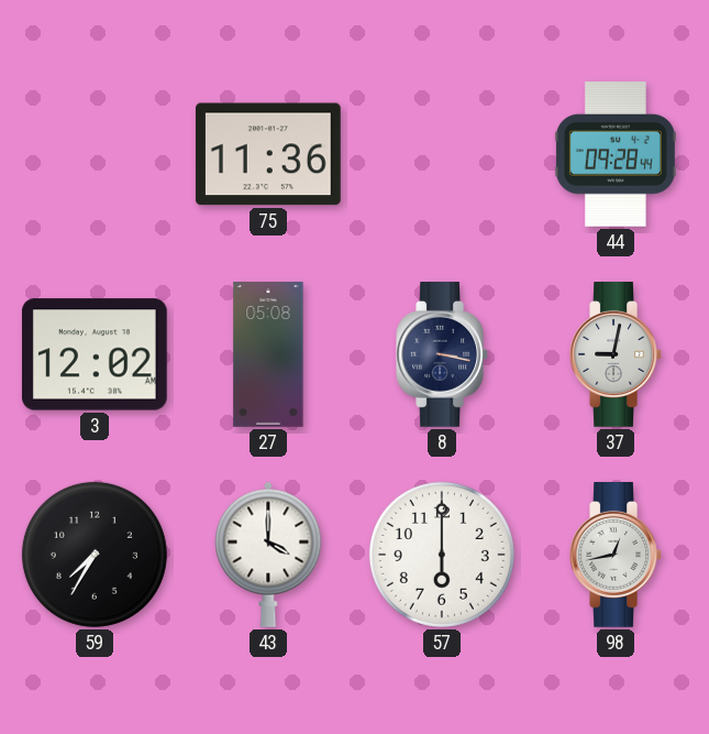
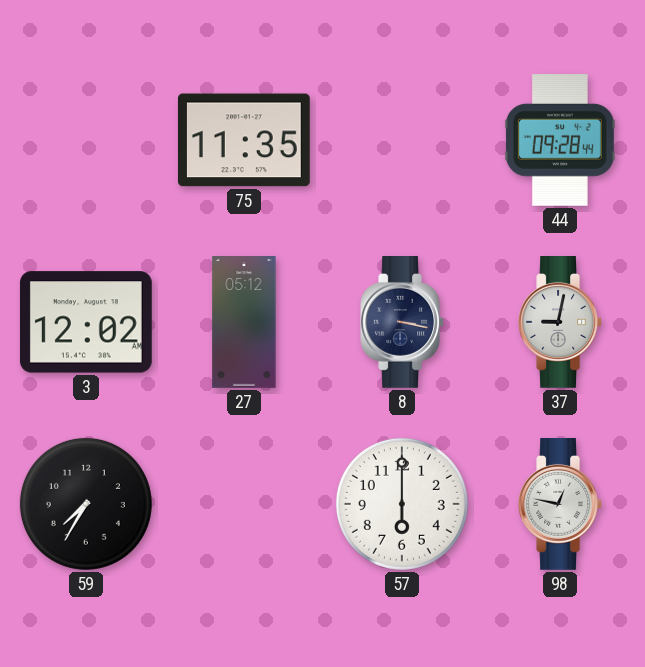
75: 11:36 -> 11:35 (244, 140)
27: 05:08 -> 05:12 (244, 323)
43: 4:00 -> none (268, 555)
98: 12:43 -> 12:47 (560, 505)
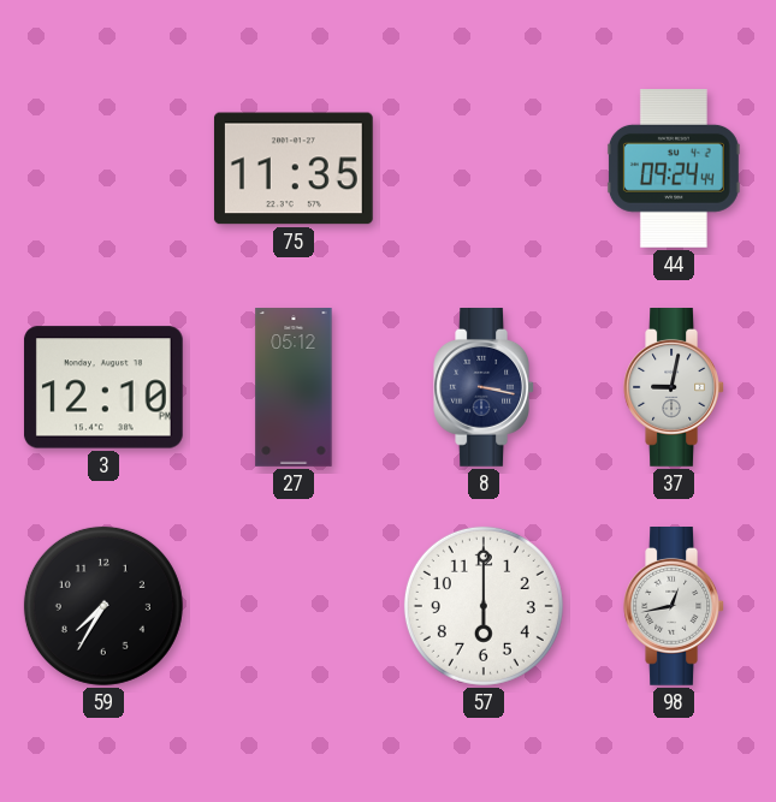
44: 09:28 -> 09:24 (674, 170)
3: 12:02 -> 12:10 (103, 387)
98: 12:47 -> 12:43 (674, 607)
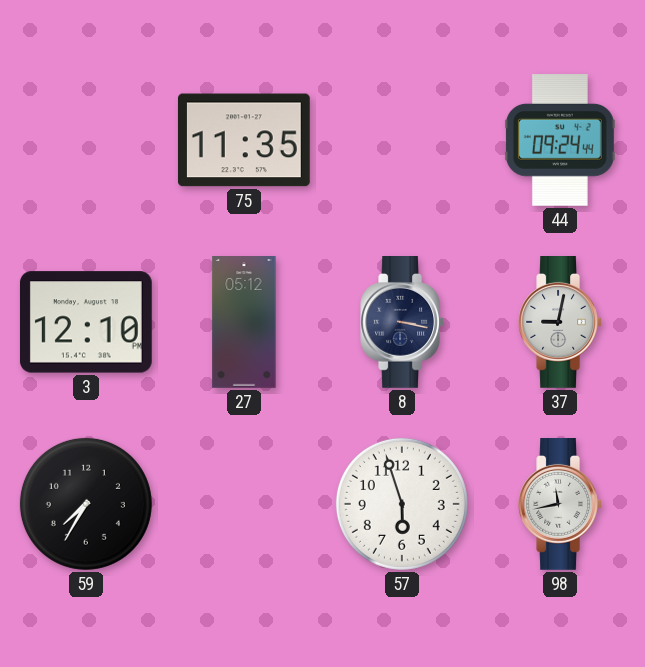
57: 6:00 -> 5:57 (402, 504)
98: 12:43 -> 11:43 (560, 505)
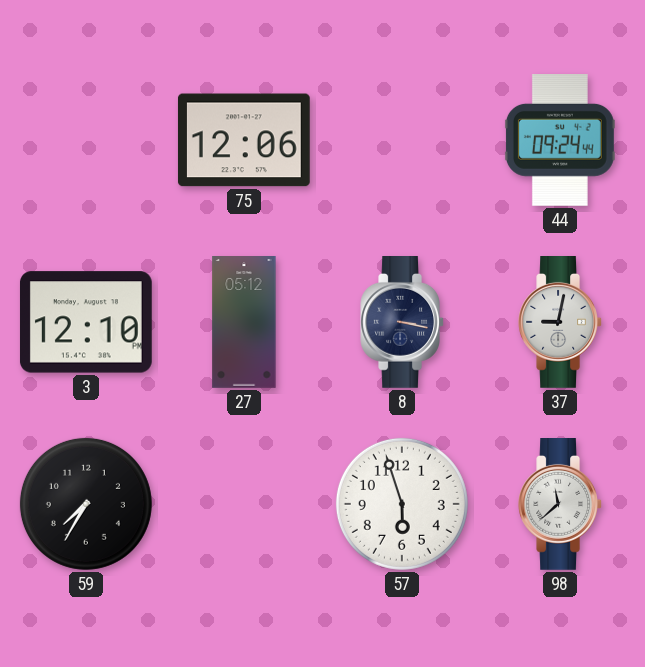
75: 11:35 -> 12:06 (244, 140)
98: 11:43 -> 11:38 (560, 505)
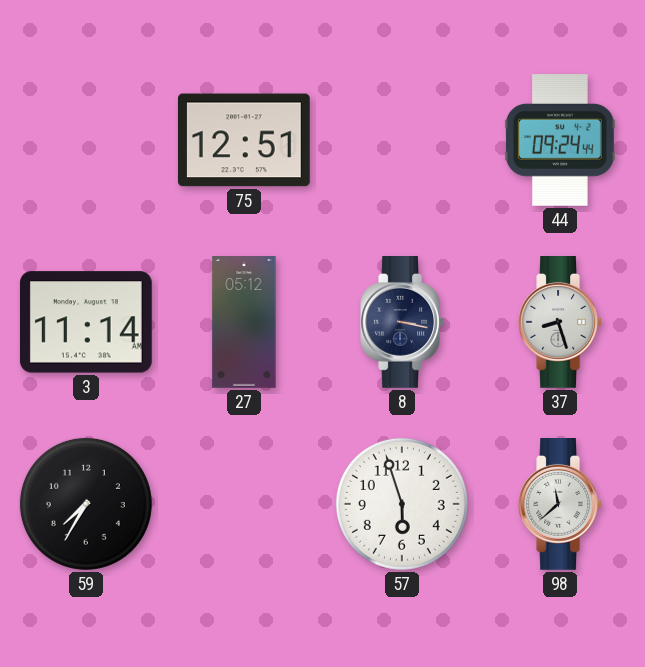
75: 12:06 -> 12:51 (244, 140)
3: 12:10 -> 11:14 (86, 322)
37: 9:02 -> 8:27 (560, 323)
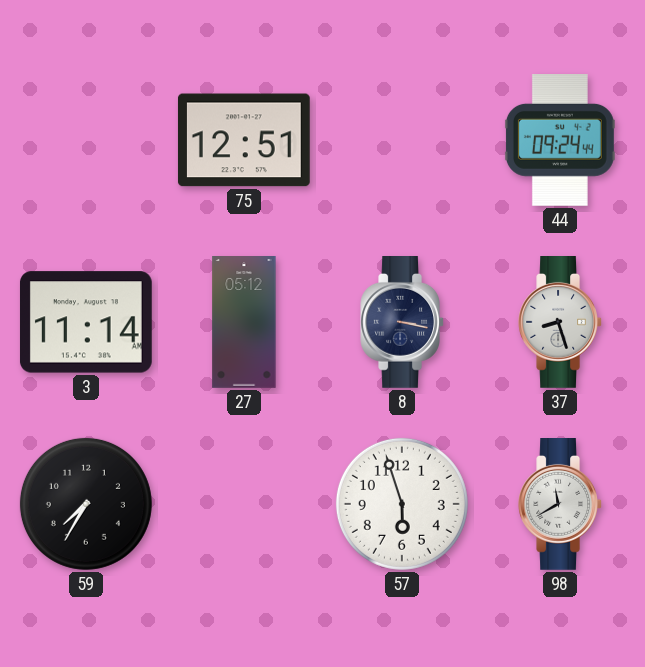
98: 11:38 -> 11:40 (560, 505)
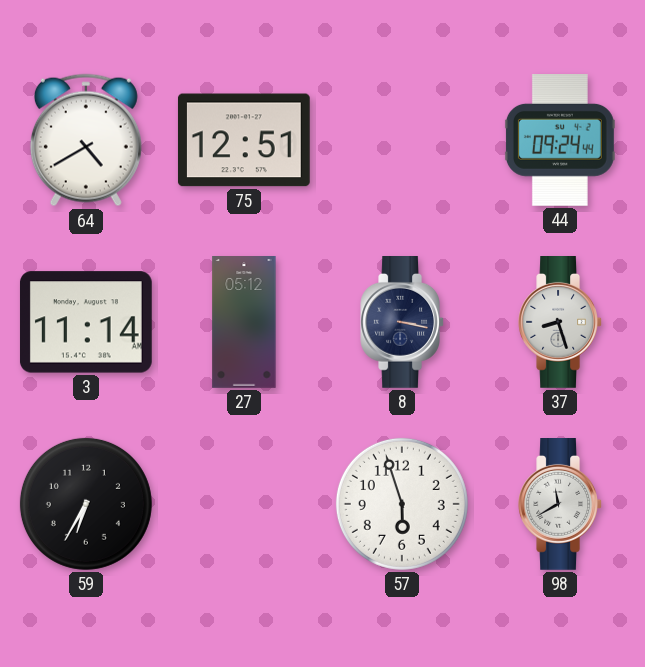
64: none -> 4:40 (86, 140)
59: 7:35 -> 6:35 (86, 504)
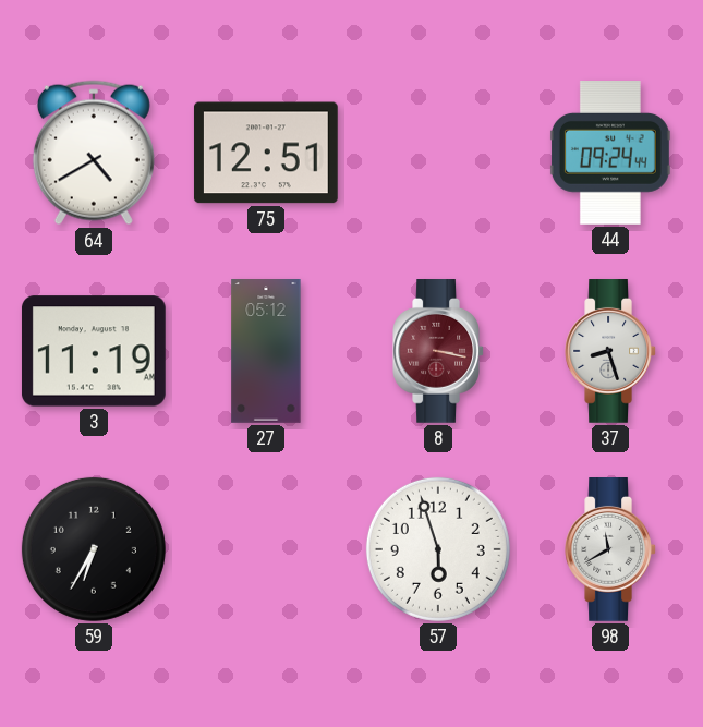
3: 11:14 -> 11:19 (94, 351)
8 dial: navy -> burgundy (438, 352)
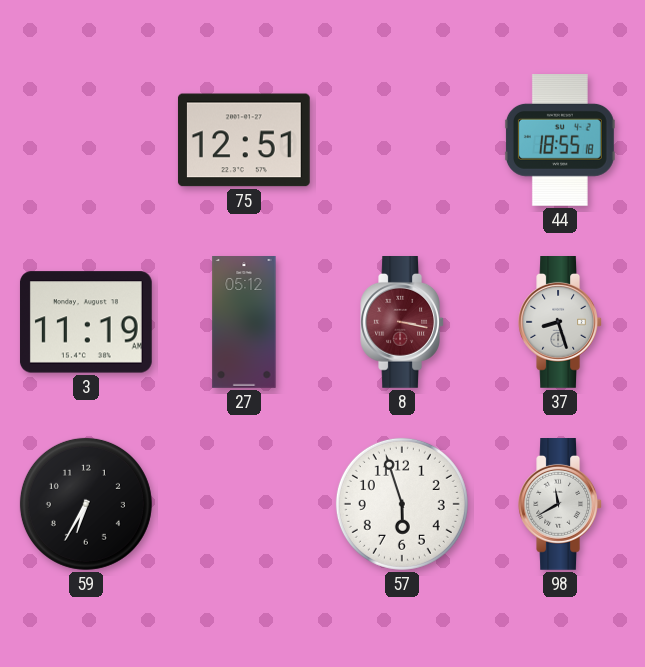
64: 4:40 -> none (94, 153)
44: 09:24 -> 18:55 (560, 141)
